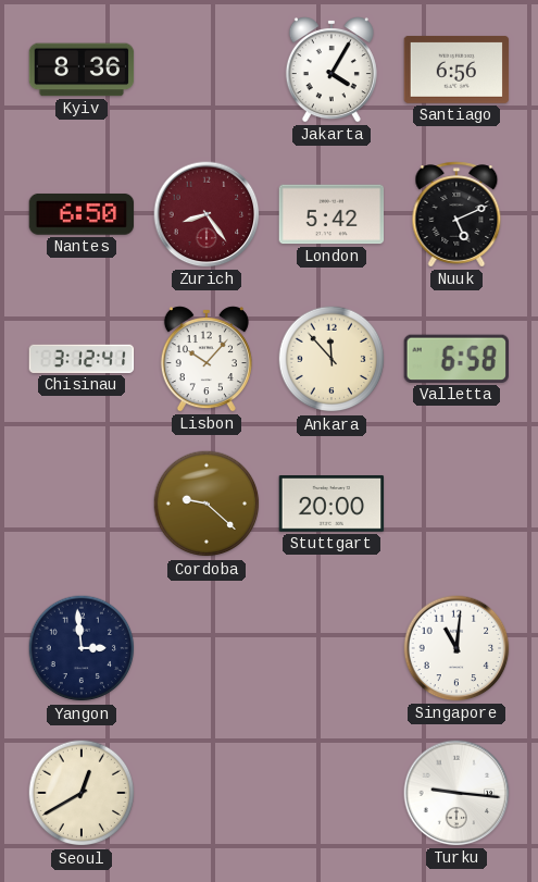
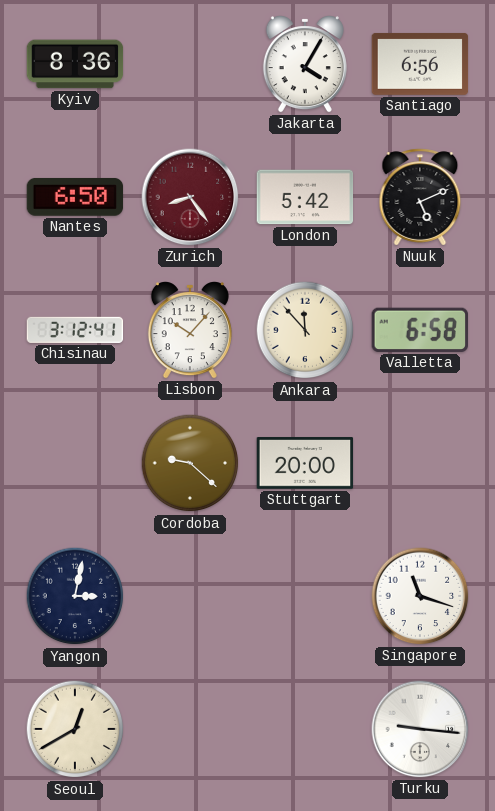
Yangon: 2:59 -> 3:02 (75, 596)
Singapore: 11:01 -> 11:18 (420, 596)
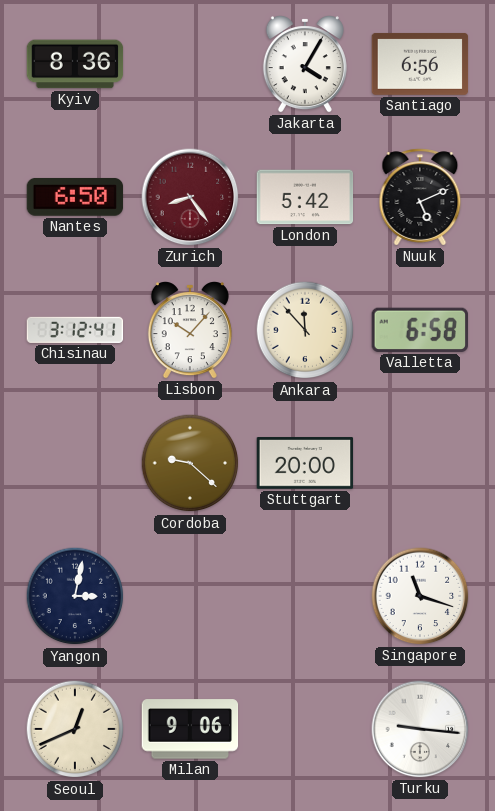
Seoul: 12:40 -> 12:41 (75, 729)
Milan: none -> 9:06 (190, 729)
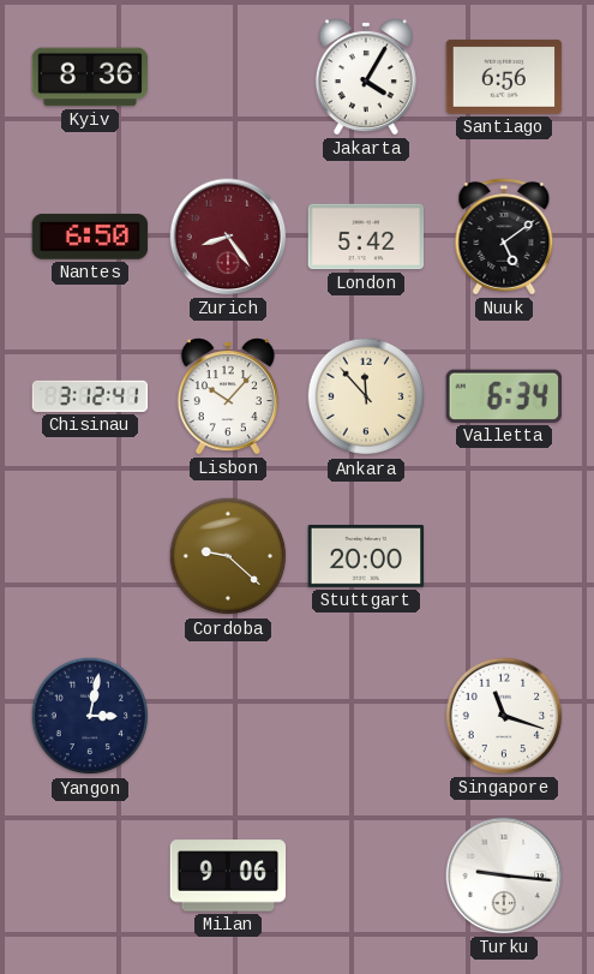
Nuuk: 5:11 -> 5:09 (504, 237)
Valletta: 6:58 -> 6:34 (503, 396)
Seoul: 12:41 -> none (75, 729)
